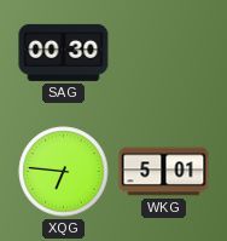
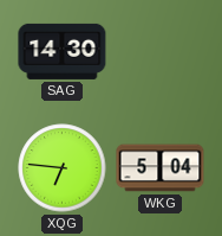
SAG: 00:30 -> 14:30 (63, 51)
WKG: 5:01 -> 5:04 (161, 168)
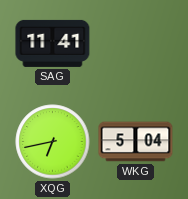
SAG: 14:30 -> 11:41 (53, 43)
XQG: 6:46 -> 6:43 (53, 142)
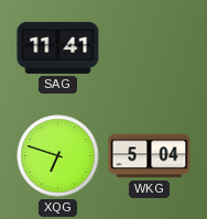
XQG: 6:43 -> 6:48 (58, 156)
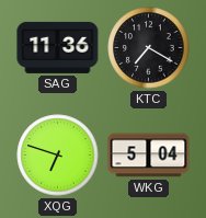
SAG: 11:41 -> 11:36 (58, 47)
KTC: none -> 7:20 (149, 48)
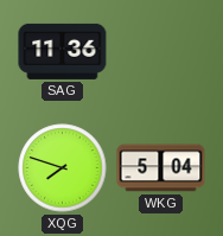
KTC: 7:20 -> none (149, 48)
XQG: 6:48 -> 7:48 (63, 168)
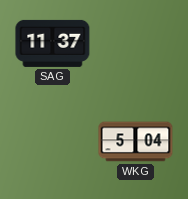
SAG: 11:36 -> 11:37 (53, 43)
XQG: 7:48 -> none (63, 168)
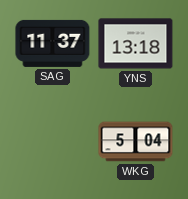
YNS: none -> 13:18 (136, 44)
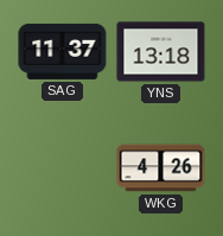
WKG: 5:04 -> 4:26 (161, 168)
